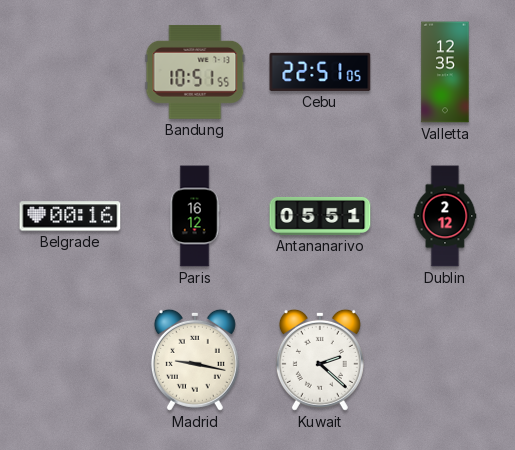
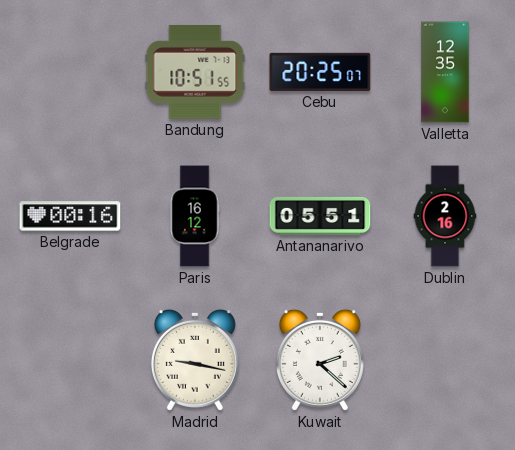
Cebu: 22:51 -> 20:25 (320, 72)
Dublin: 2:12 -> 2:16 (445, 216)
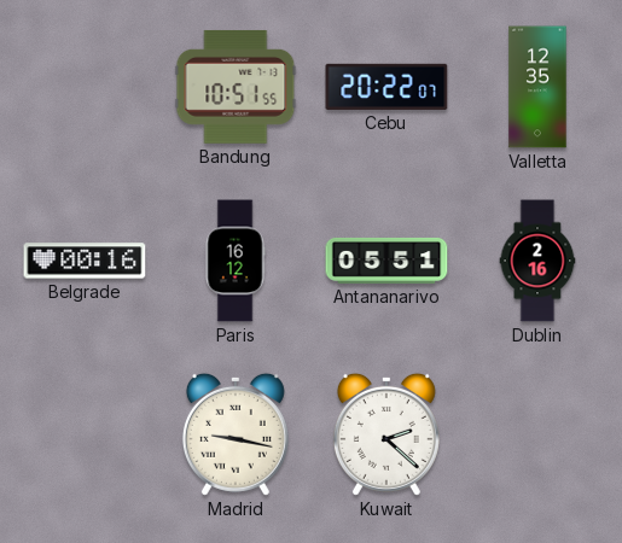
Cebu: 20:25 -> 20:22 (386, 87)
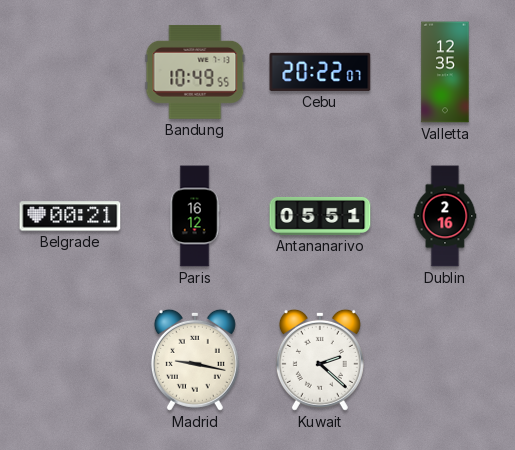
Bandung: 10:51 -> 10:49 (195, 72)
Belgrade: 00:16 -> 00:21 (70, 216)
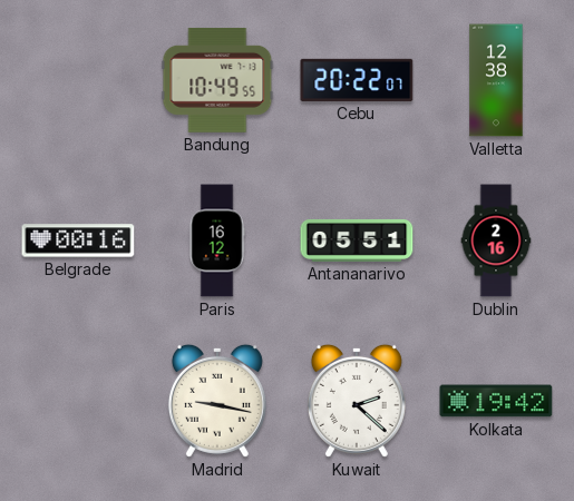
Valletta: 12:35 -> 12:38 (496, 80)
Belgrade: 00:21 -> 00:16 (78, 240)
Kolkata: none -> 19:42 (496, 401)
